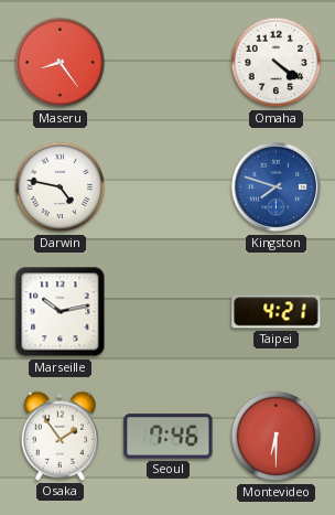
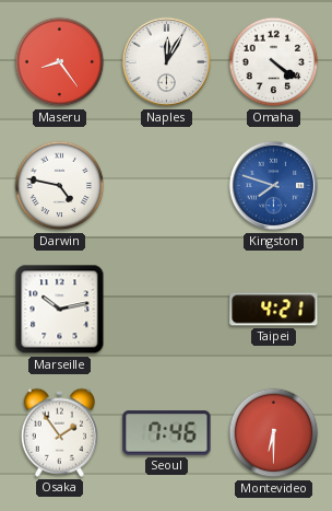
Naples: none -> 12:05 (167, 62)
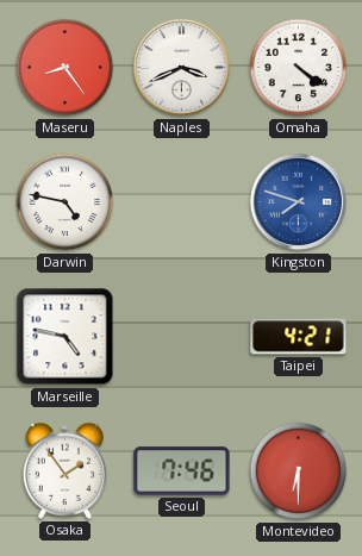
Naples: 12:05 -> 3:41 (182, 68)
Marseille: 10:13 -> 4:47 (65, 337)
